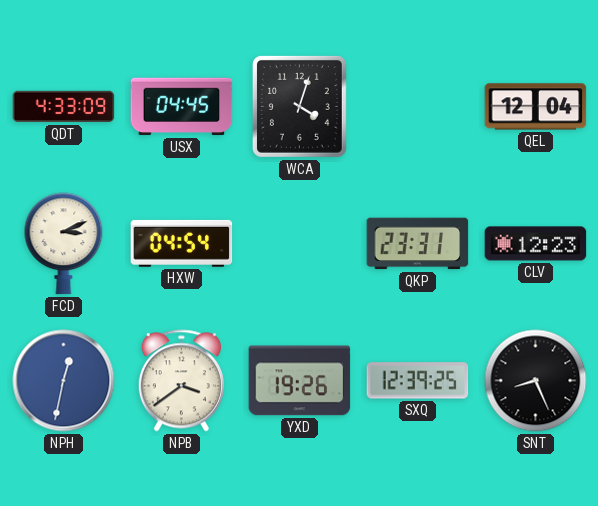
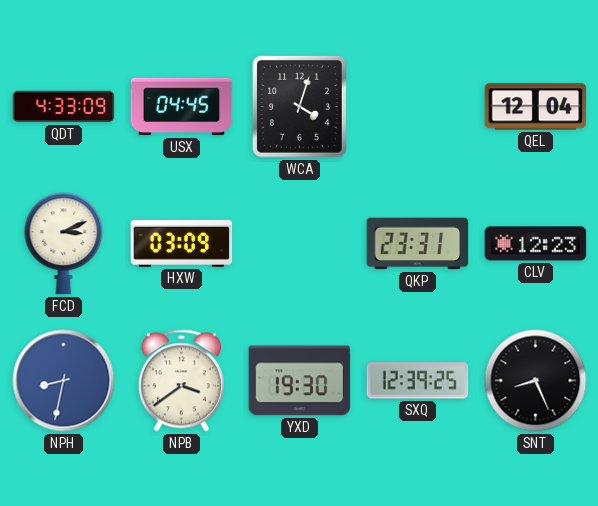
HXW: 04:54 -> 03:09 (182, 243)
NPH: 12:32 -> 8:32 (64, 381)
YXD: 19:26 -> 19:30 (300, 381)
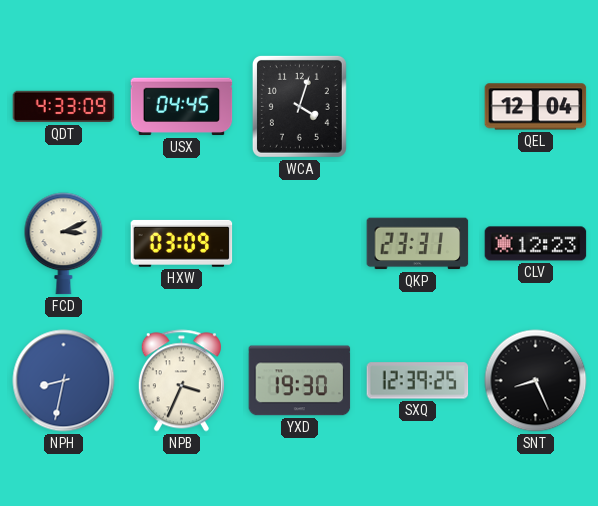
NPB: 3:39 -> 3:34 (181, 381)
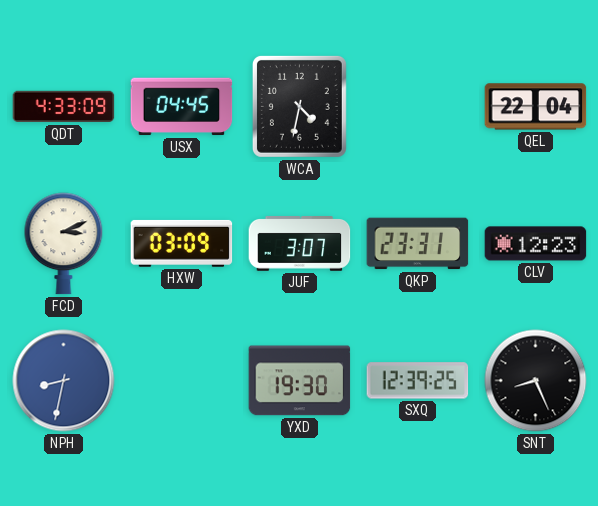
WCA: 4:03 -> 4:32 (299, 106)
QEL: 12:04 -> 22:04 (536, 107)
JUF: none -> 3:07 (300, 244)
NPB: 3:34 -> none (181, 381)
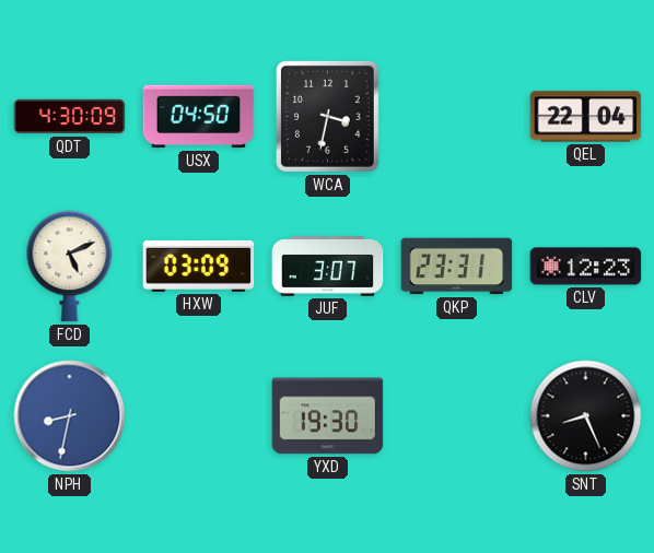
QDT: 4:33 -> 4:30 (70, 117)
USX: 04:45 -> 04:50 (199, 117)
WCA: 4:32 -> 3:32 (327, 116)
FCD: 3:11 -> 5:11 (70, 267)
SXQ: 12:39 -> none (418, 381)
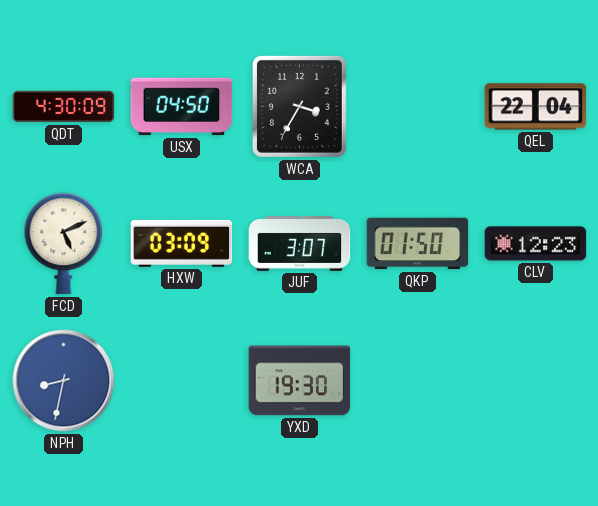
WCA: 3:32 -> 3:35 (299, 106)
QKP: 23:31 -> 01:50 (418, 244)
SNT: 8:26 -> none (586, 416)
